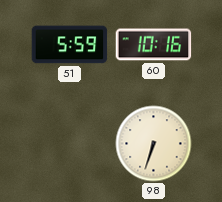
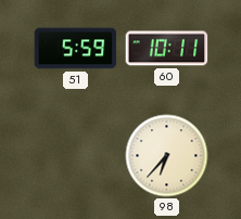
60: 10:16 -> 10:11 (167, 49)
98: 6:33 -> 6:37 (167, 156)
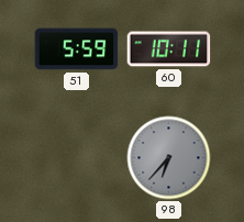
98 dial: cream -> grey (169, 158)
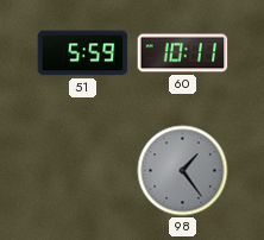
98: 6:37 -> 1:24 (183, 171)
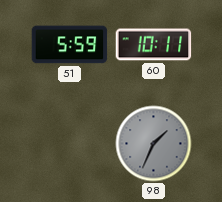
98: 1:24 -> 1:34 (154, 144)
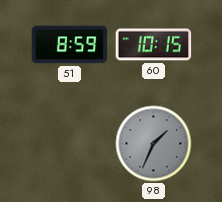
51: 5:59 -> 8:59 (70, 45)
60: 10:11 -> 10:15 (154, 45)
